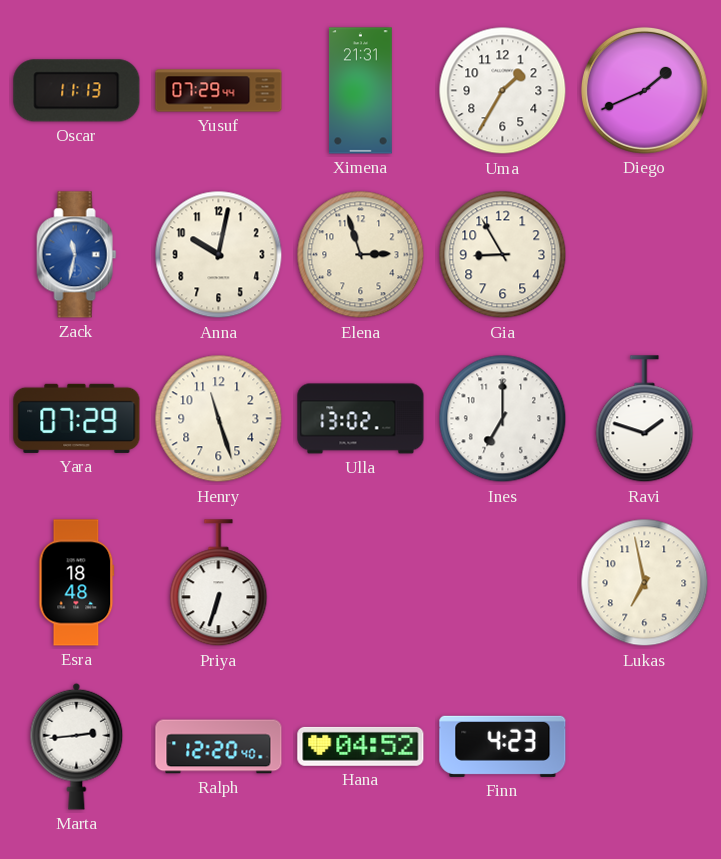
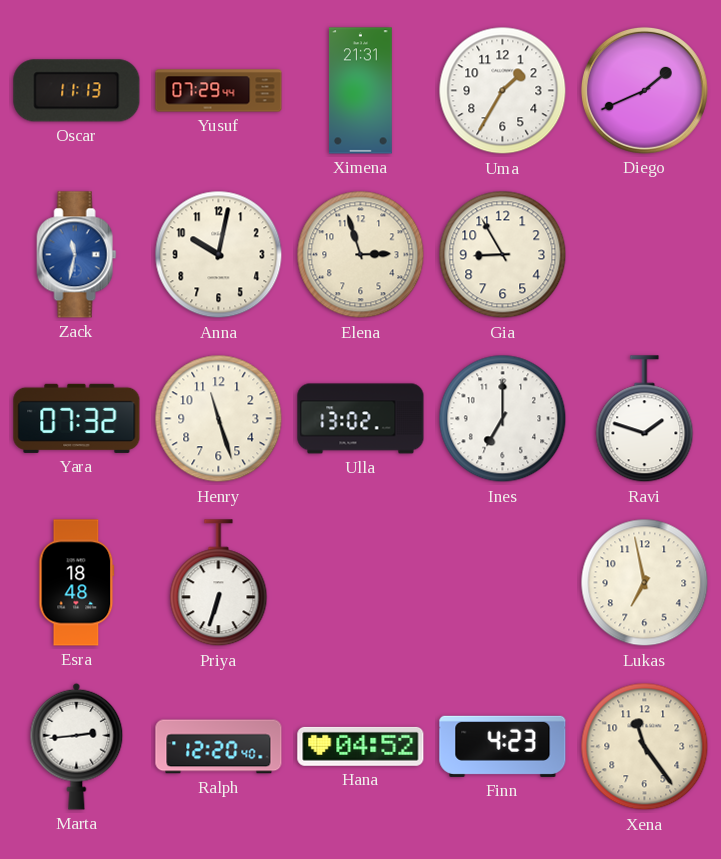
Yara: 07:29 -> 07:32 (77, 418)
Xena: none -> 11:24 (645, 747)
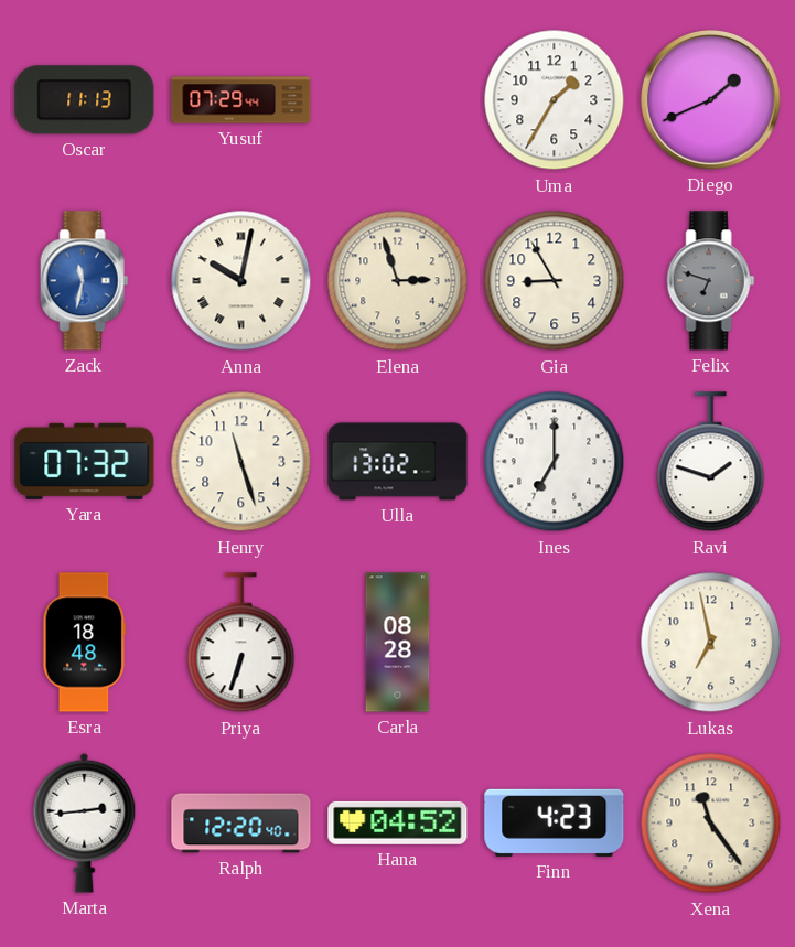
Ximena: 21:31 -> none (360, 91)
Anna numerals: Arabic -> Roman (241, 281)
Felix: none -> 6:48 (711, 281)
Carla: none -> 08:28 (398, 643)
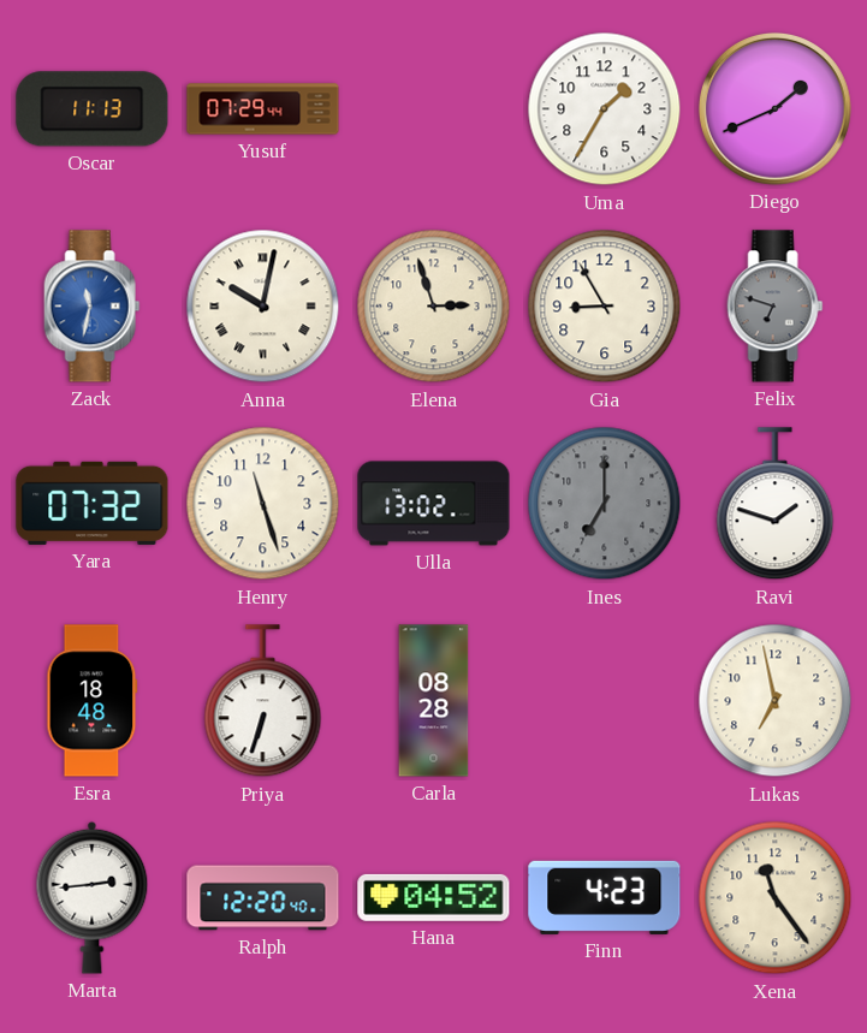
Ines dial: white -> grey (605, 504)
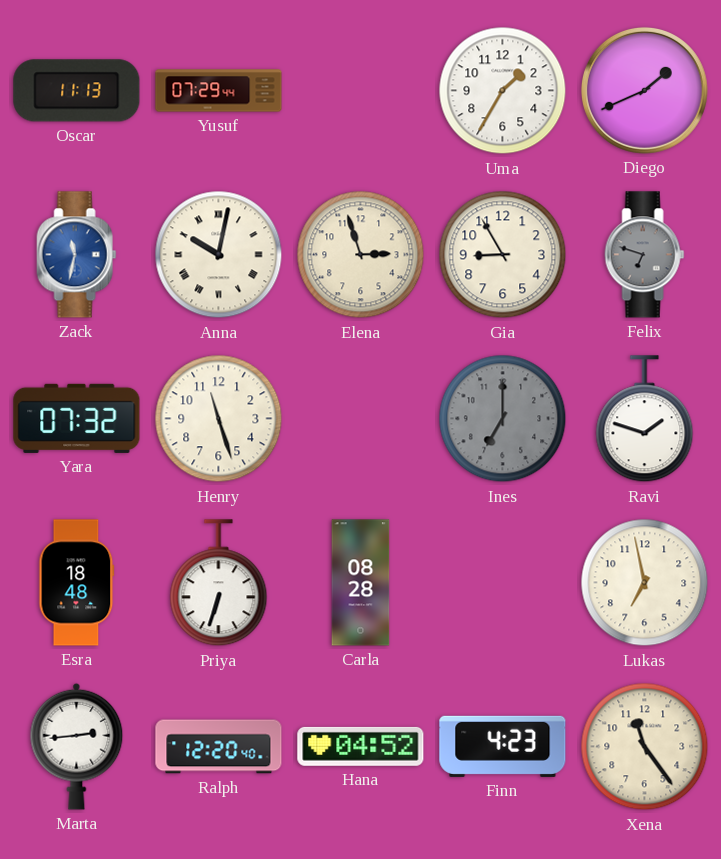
Ulla: 13:02 -> none (434, 504)
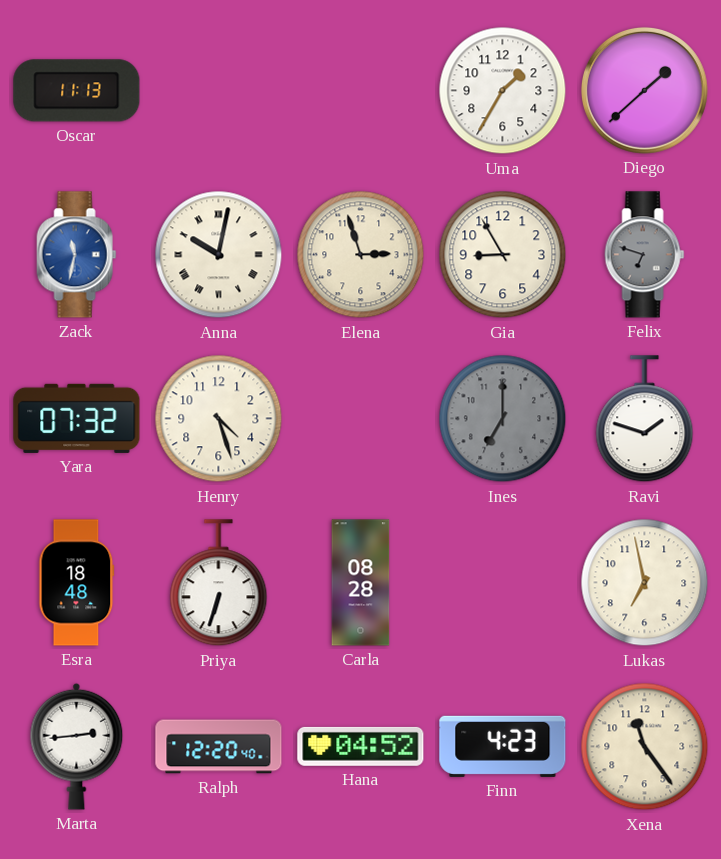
Yusuf: 07:29 -> none (219, 91)
Diego: 1:41 -> 1:38 (644, 90)
Henry: 11:27 -> 4:27 (219, 419)
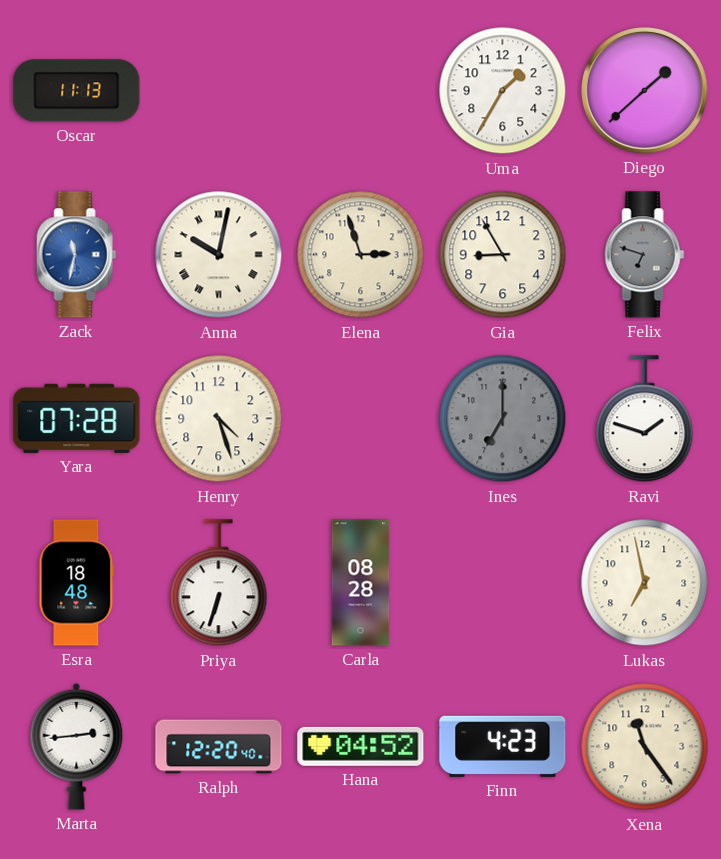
Yara: 07:32 -> 07:28 (77, 418)
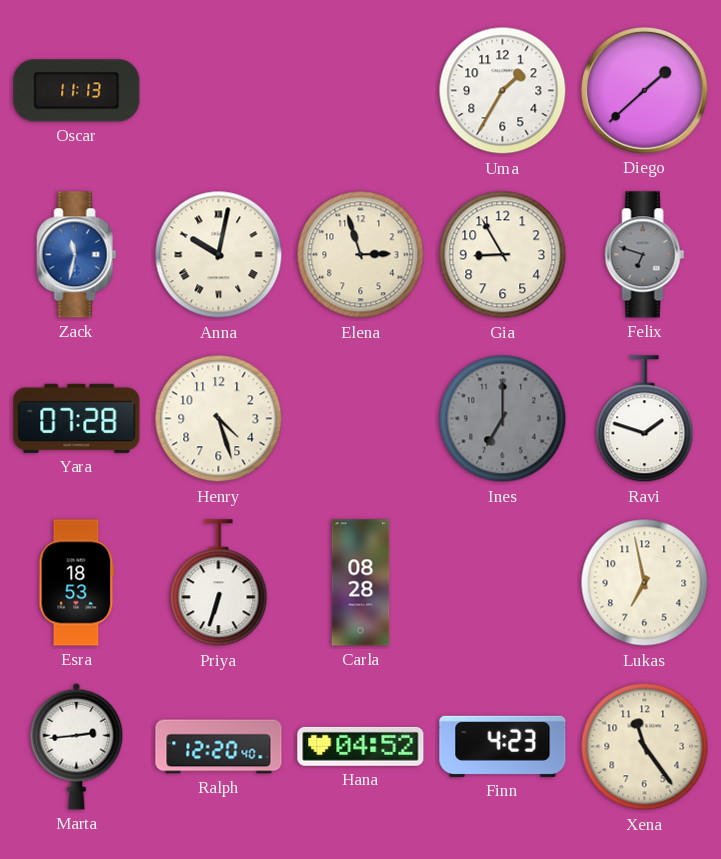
Esra: 18:48 -> 18:53 (77, 583)
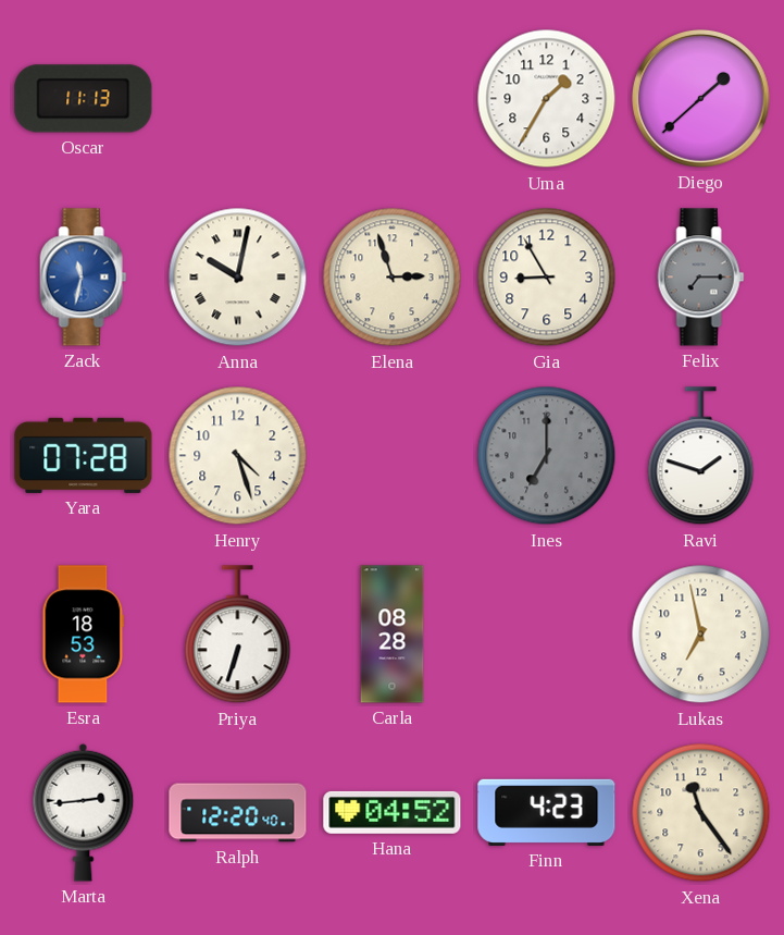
Felix: 6:48 -> 7:15 (701, 278)
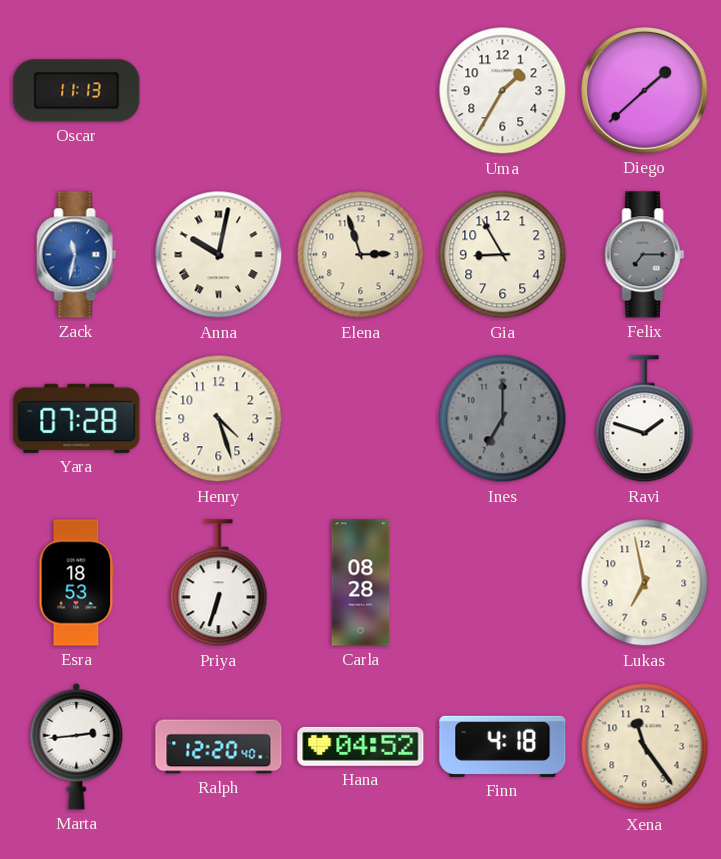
Finn: 4:23 -> 4:18 (503, 746)
